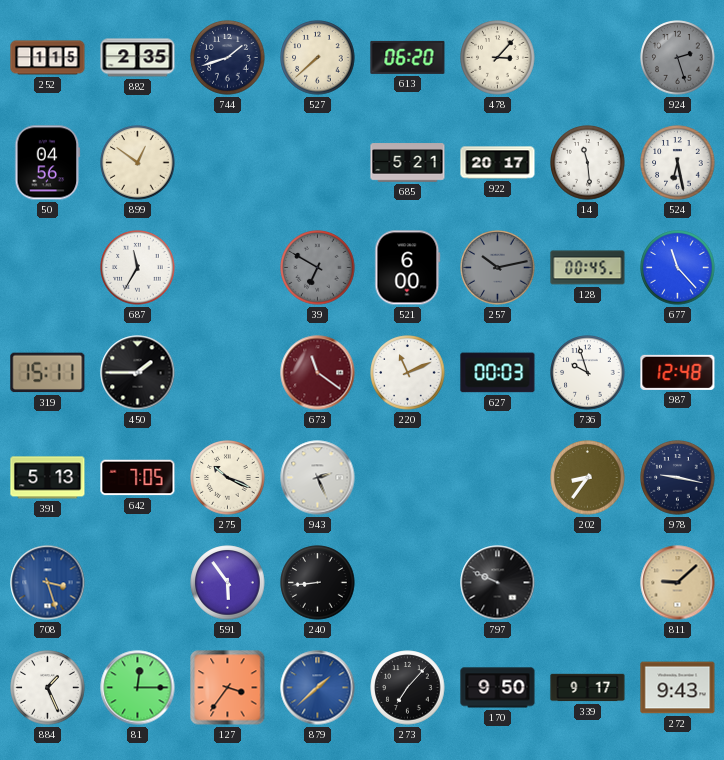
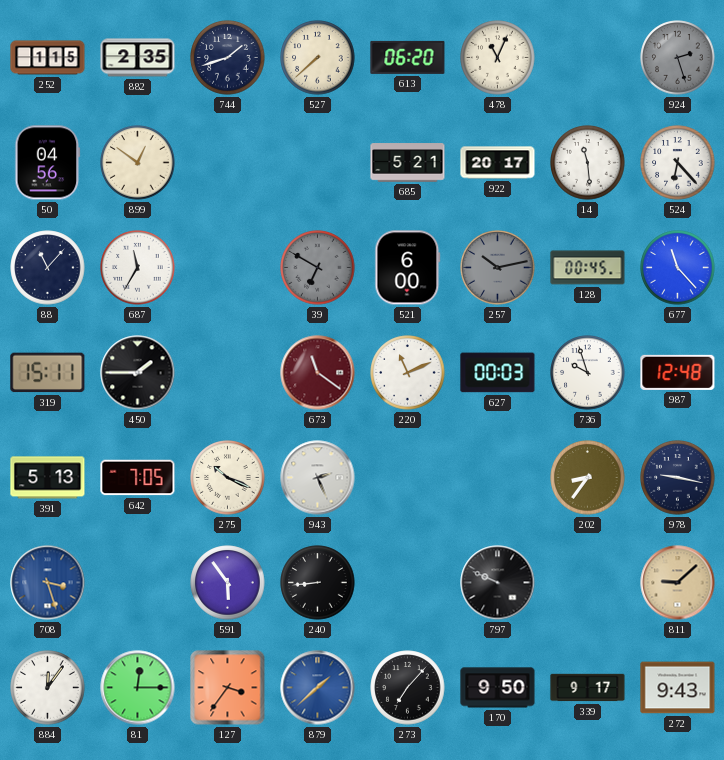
478: 3:07 -> 11:04 (498, 58)
524: 6:28 -> 6:23 (678, 163)
88: none -> 11:07 (48, 268)
884: 1:26 -> 12:06 (48, 688)
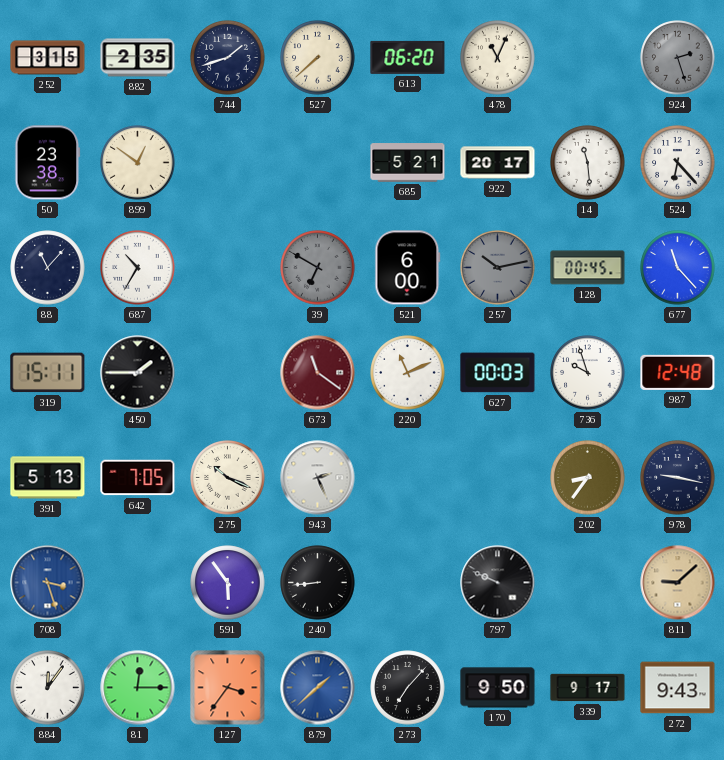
252: 1:15 -> 3:15 (48, 58)
50: 04:56 -> 23:38 (48, 163)
687: 11:35 -> 10:35 (138, 268)
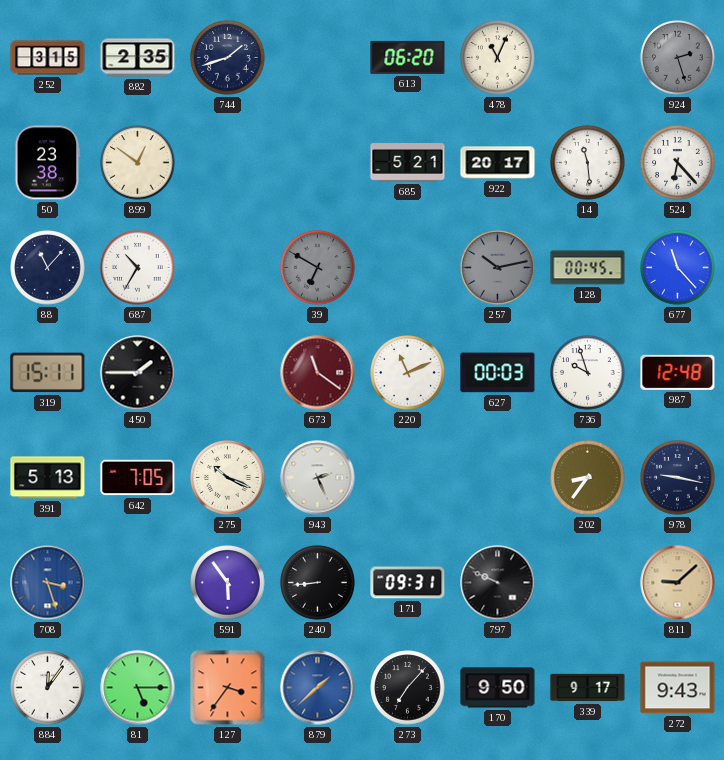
527: 7:38 -> none (318, 58)
521: 6:00 -> none (408, 268)
171: none -> 09:31 (408, 583)
81: 12:15 -> 5:15 (138, 688)
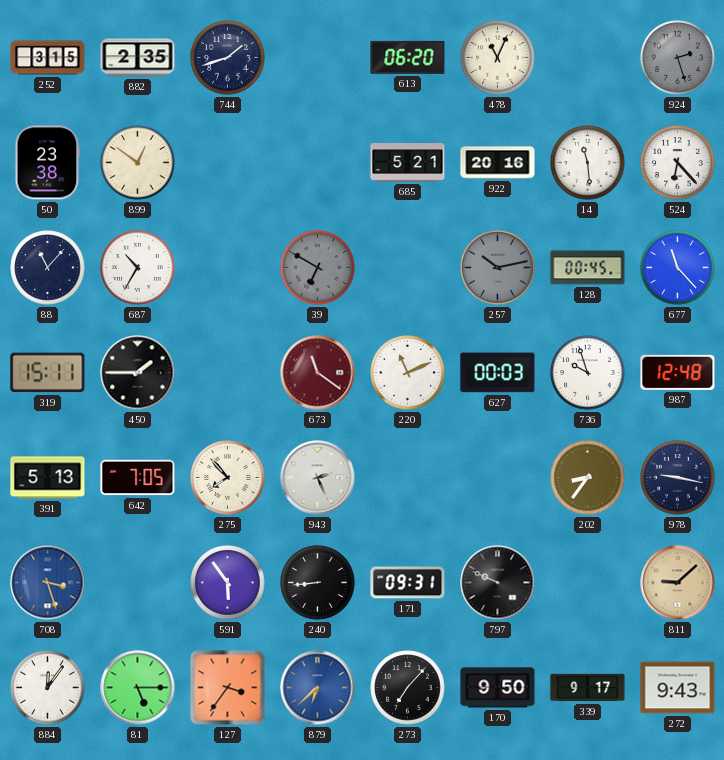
922: 20:17 -> 20:16 (498, 163)
275: 10:19 -> 7:53 (228, 478)
879: 1:38 -> 6:38 (318, 688)
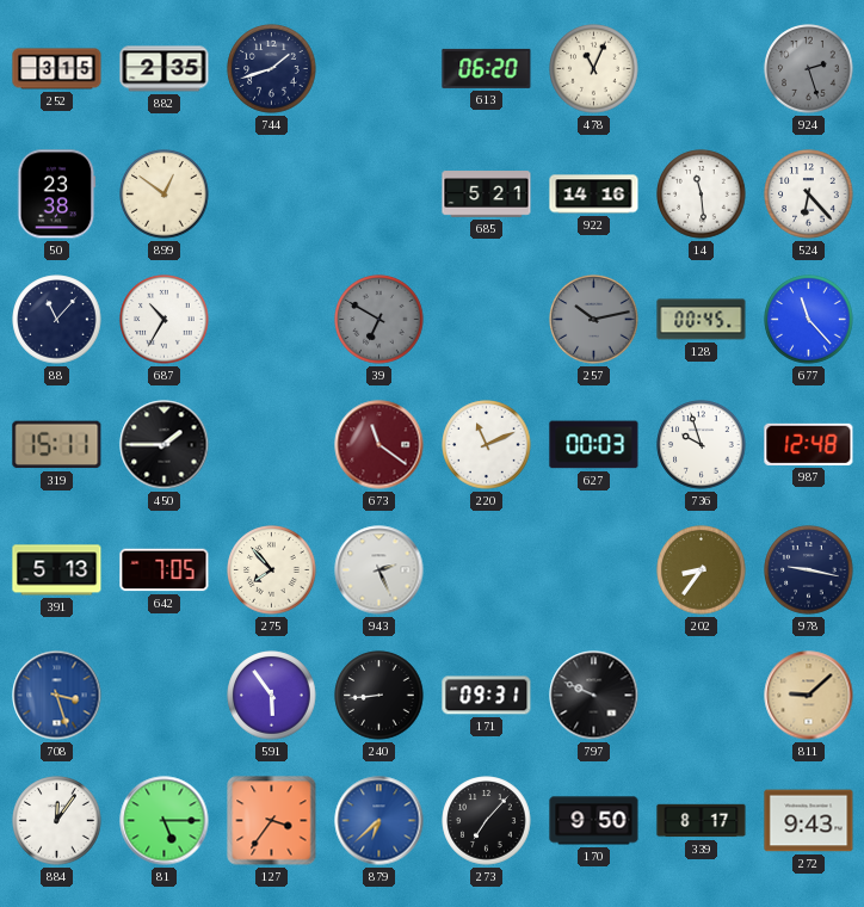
922: 20:16 -> 14:16 (594, 195)
339: 9:17 -> 8:17 (702, 821)
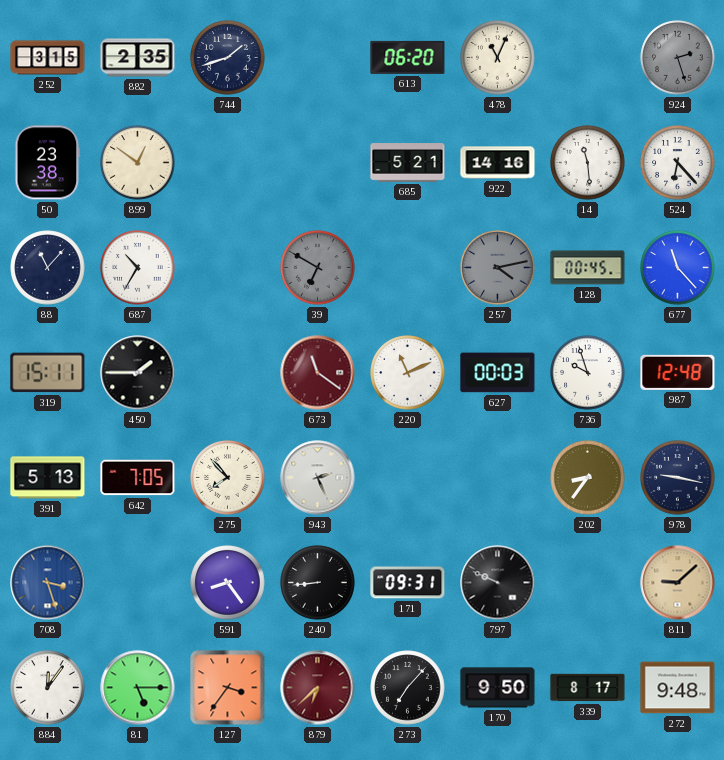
257: 10:13 -> 4:13 (498, 268)
591: 5:54 -> 8:24 (228, 583)
879 dial: blue -> burgundy (318, 688)
272: 9:43 -> 9:48 (678, 688)
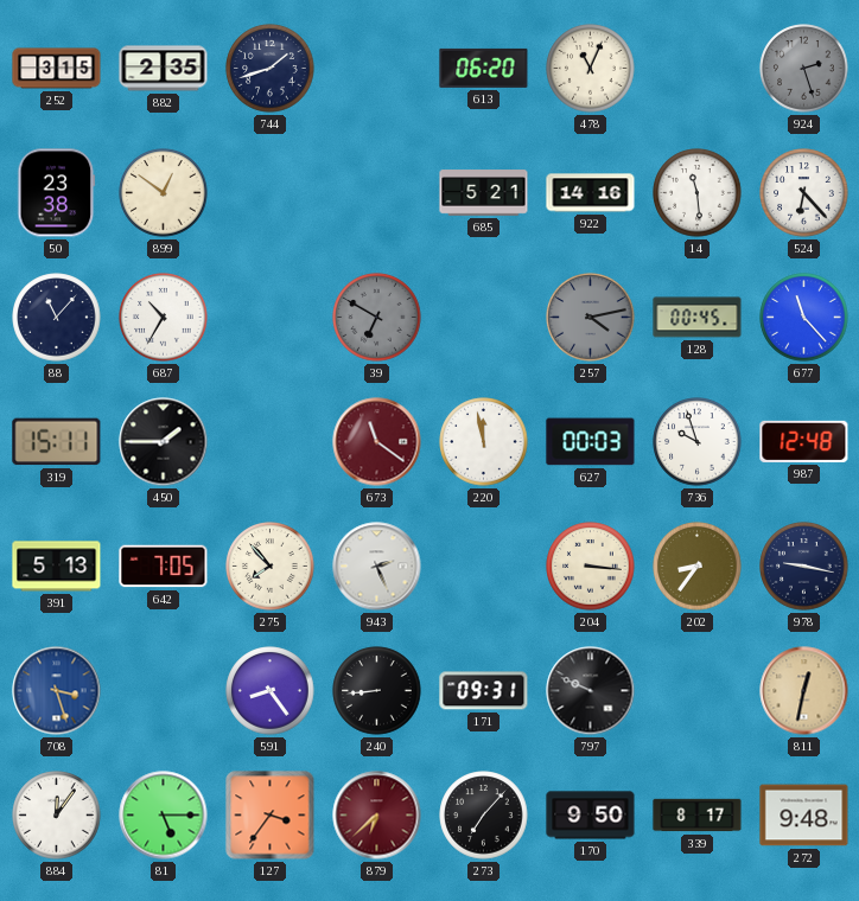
220: 11:11 -> 11:58 (484, 442)
204: none -> 3:16 (591, 567)
811: 9:08 -> 12:32 (804, 691)
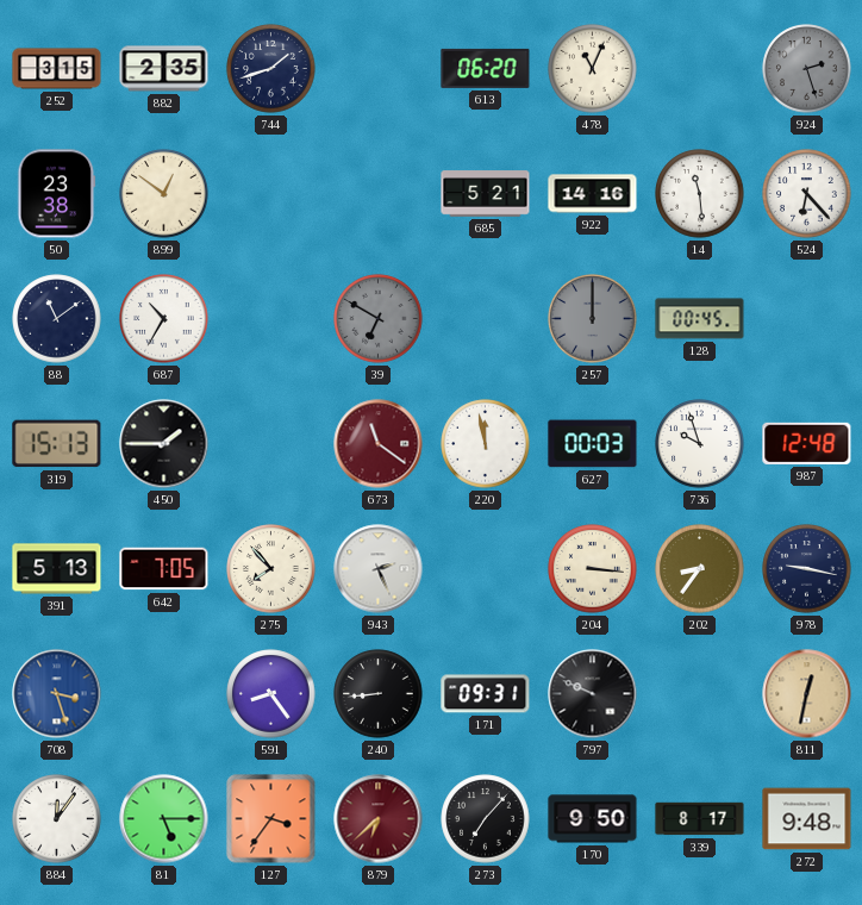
88: 11:07 -> 11:09 (57, 319)
257: 4:13 -> 12:00 (593, 319)
677: 11:23 -> none (804, 318)
319: 15:11 -> 15:13 (57, 444)
